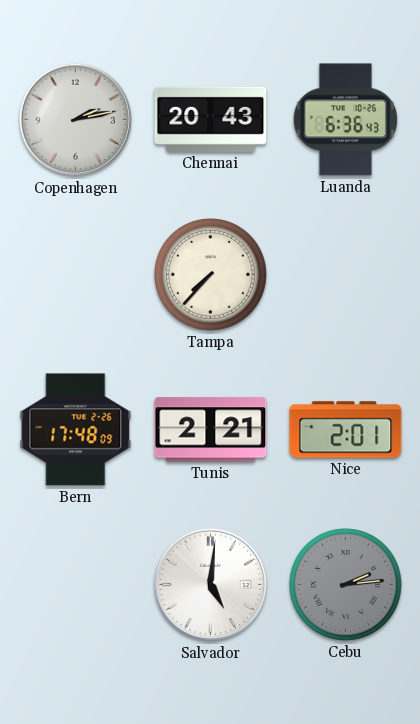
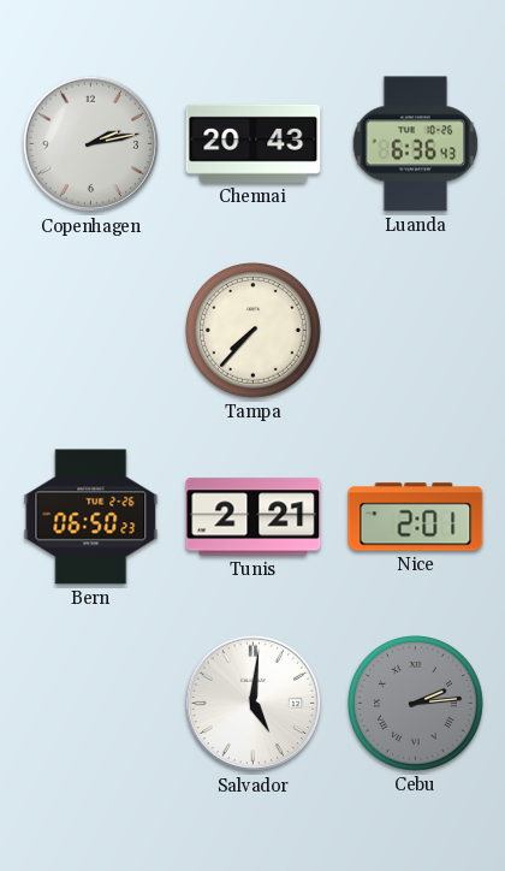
Bern: 17:48 -> 06:50 (91, 517)
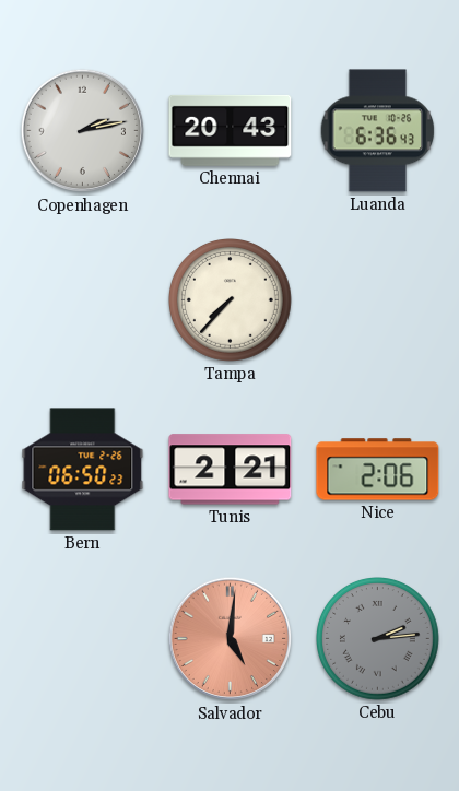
Nice: 2:01 -> 2:06 (378, 470)
Salvador dial: white -> salmon (231, 639)
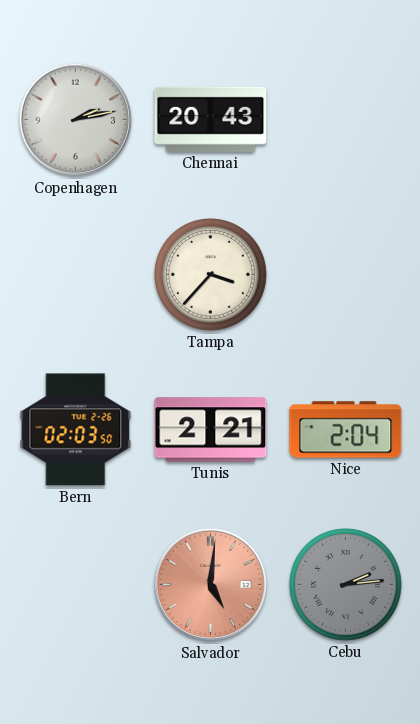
Luanda: 6:36 -> none (378, 131)
Tampa: 7:37 -> 3:37 (211, 275)
Bern: 06:50 -> 02:03 (76, 430)
Nice: 2:06 -> 2:04 (346, 430)
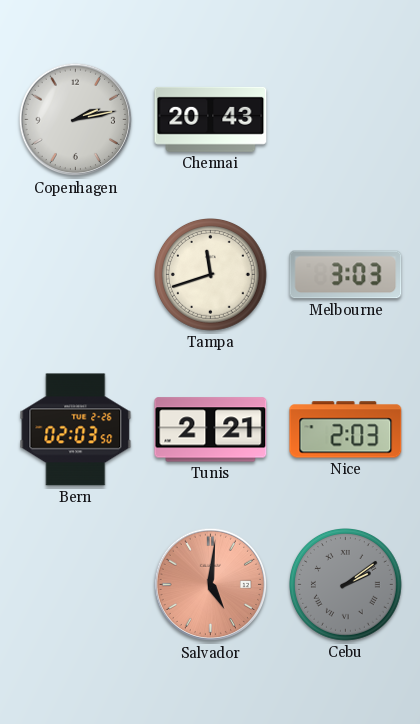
Tampa: 3:37 -> 11:42 (211, 275)
Melbourne: none -> 3:03 (346, 275)
Nice: 2:04 -> 2:03 (346, 430)
Cebu: 2:14 -> 2:09 (346, 585)
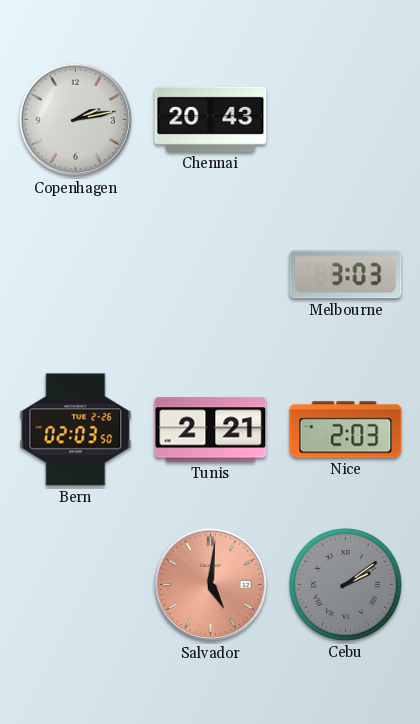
Tampa: 11:42 -> none (211, 275)
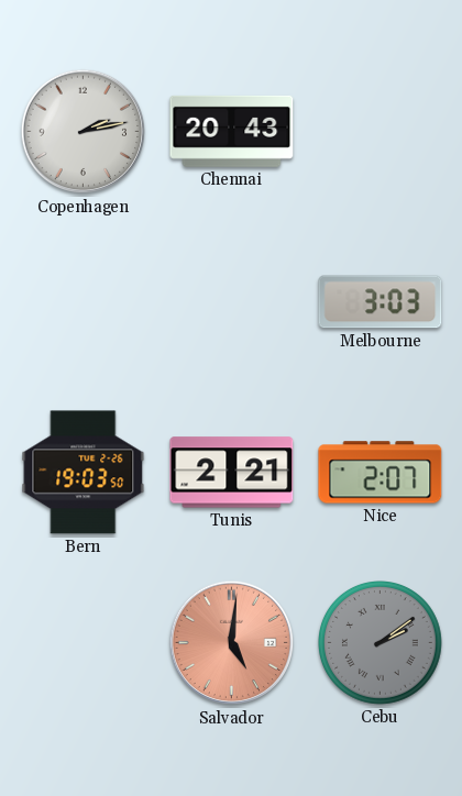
Bern: 02:03 -> 19:03 (84, 473)
Nice: 2:03 -> 2:07 (381, 473)
